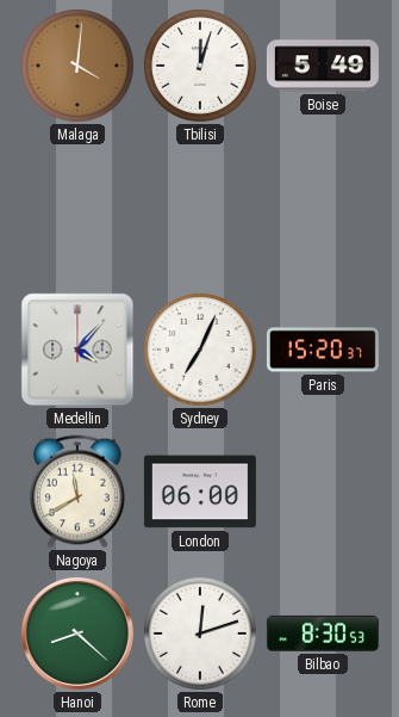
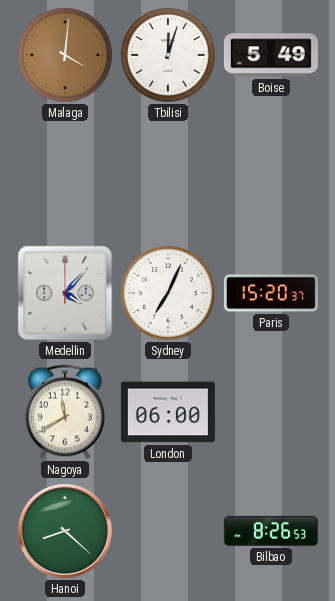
Rome: 12:12 -> none (201, 635)
Bilbao: 8:30 -> 8:26 (271, 531)
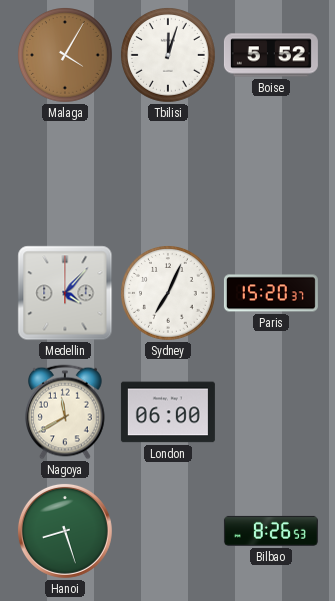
Malaga: 4:01 -> 4:05 (66, 56)
Boise: 5:49 -> 5:52 (271, 55)
Hanoi: 8:22 -> 8:27 (65, 531)
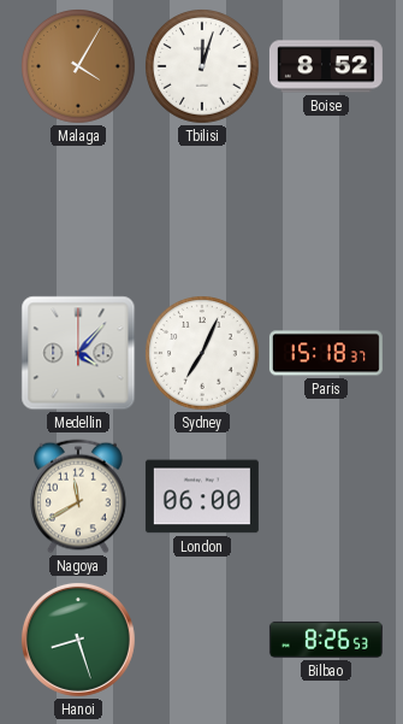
Boise: 5:52 -> 8:52 (326, 66)
Paris: 15:20 -> 15:18 (326, 353)
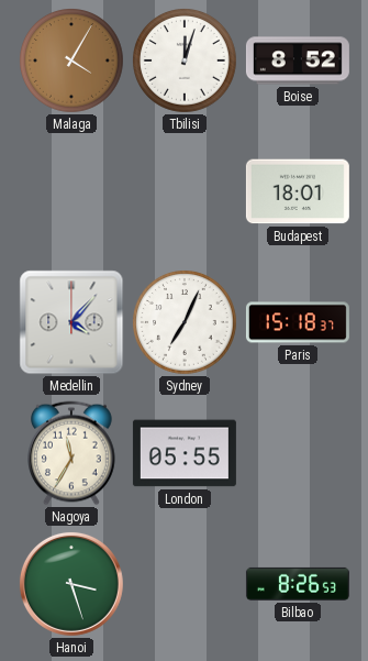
Budapest: none -> 18:01 (298, 191)
Nagoya: 11:40 -> 11:35 (73, 453)
London: 06:00 -> 05:55 (185, 453)
Hanoi: 8:27 -> 3:27 (71, 584)
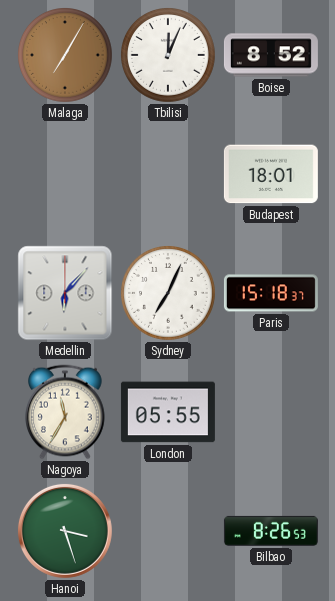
Malaga: 4:05 -> 7:05 (66, 56)
Tbilisi: 12:03 -> 12:04 (169, 56)
Medellin: 4:07 -> 6:07 (65, 293)
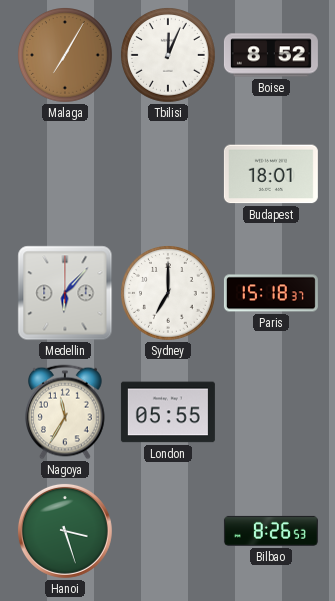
Sydney: 7:04 -> 7:00 (169, 294)
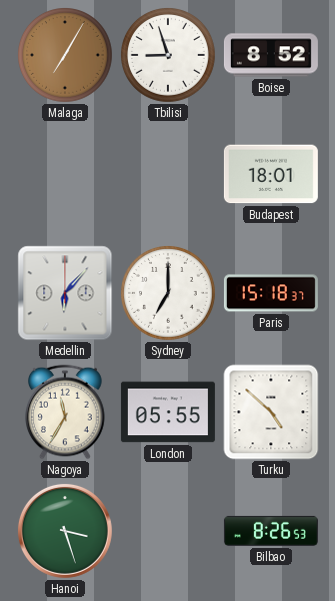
Tbilisi: 12:04 -> 8:57 (169, 56)
Turku: none -> 4:52 (271, 412)
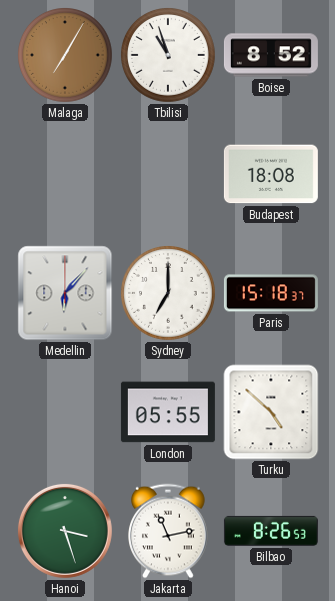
Tbilisi: 8:57 -> 10:57 (169, 56)
Budapest: 18:01 -> 18:08 (271, 174)
Nagoya: 11:35 -> none (66, 412)
Jakarta: none -> 11:13 (169, 531)
